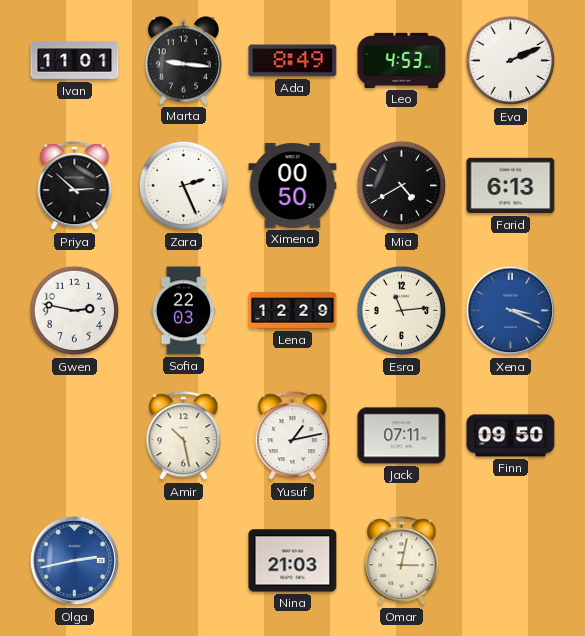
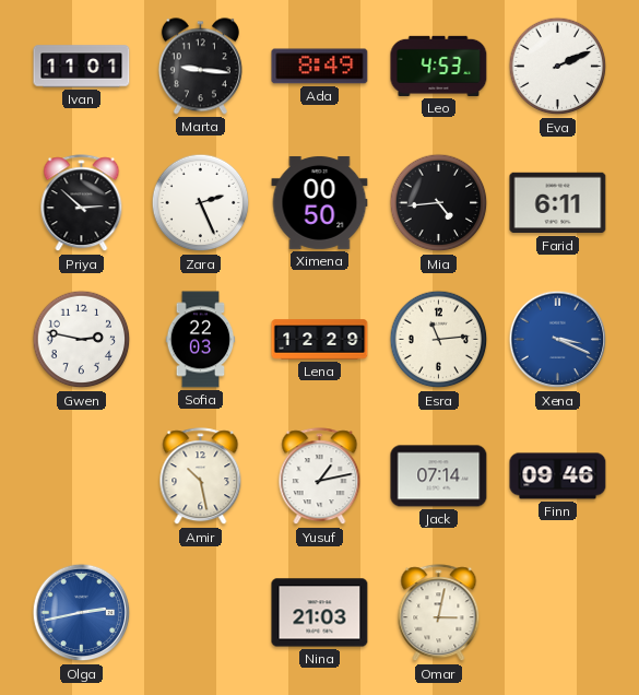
Mia: 4:40 -> 4:44 (439, 203)
Farid: 6:13 -> 6:11 (558, 203)
Jack: 07:11 -> 07:14 (439, 476)
Finn: 09:50 -> 09:46 (558, 476)
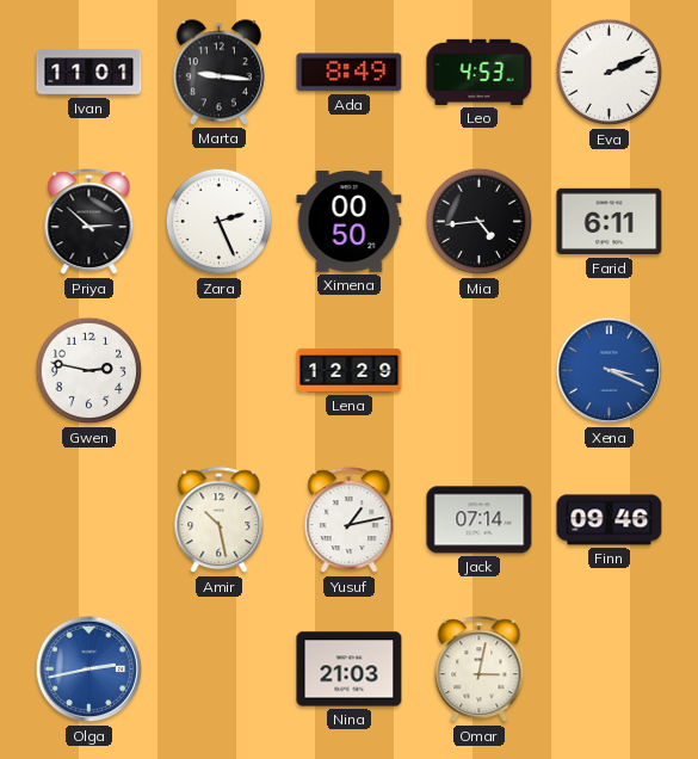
Sofia: 22:03 -> none (201, 340)
Esra: 11:14 -> none (439, 340)
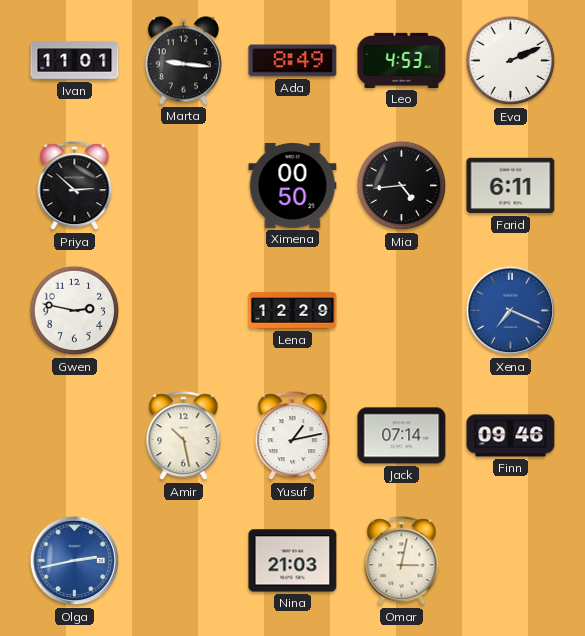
Zara: 2:26 -> none (220, 222)
Xena: 3:19 -> 7:19 (511, 311)
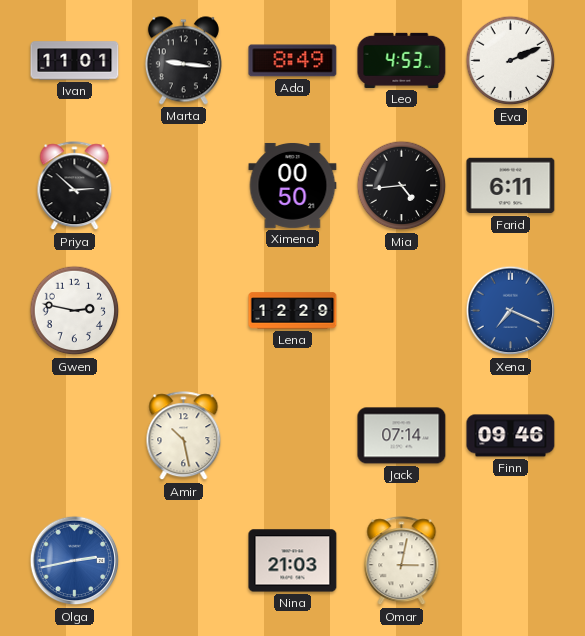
Yusuf: 1:13 -> none (293, 436)
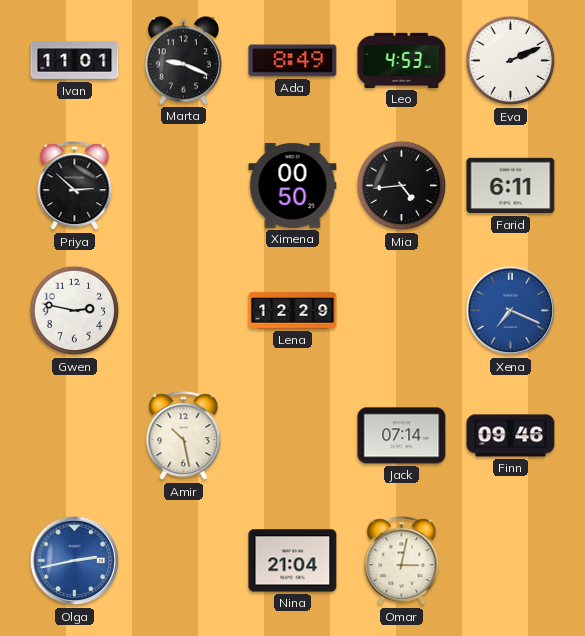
Marta: 9:16 -> 9:19 (183, 61)
Nina: 21:03 -> 21:04 (293, 561)
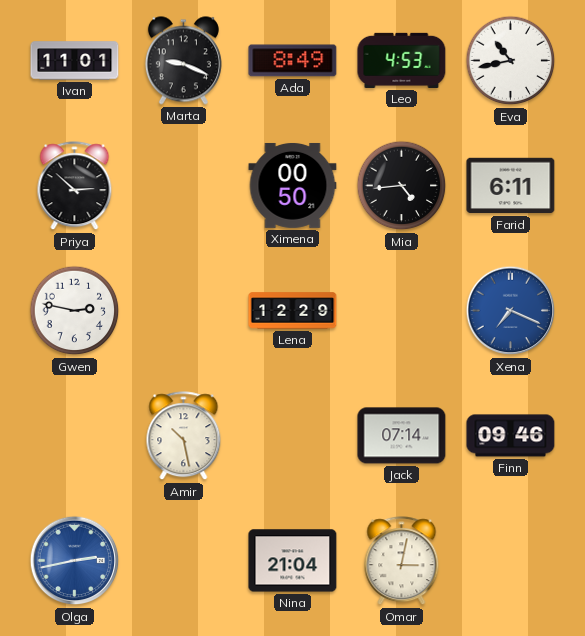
Eva: 2:11 -> 10:43 (511, 61)
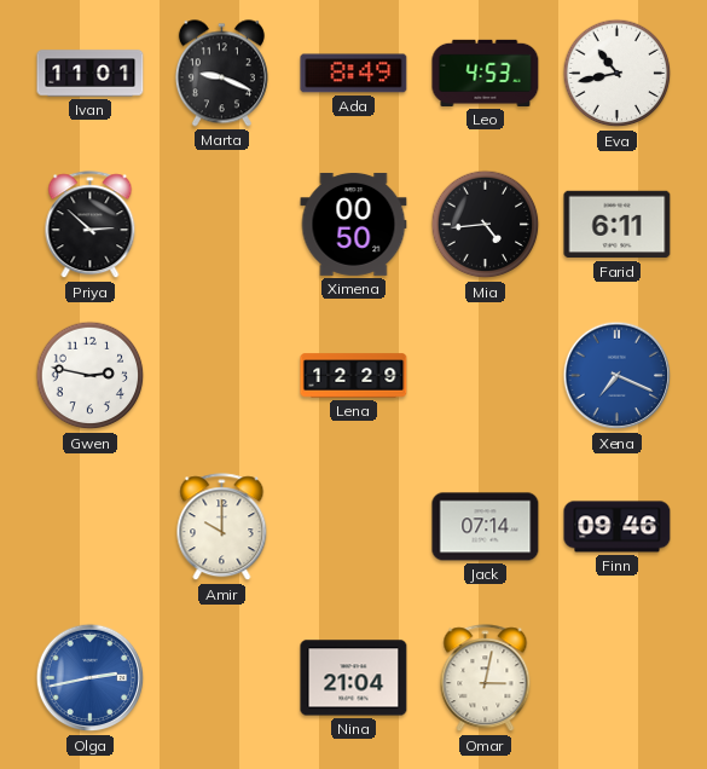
Amir: 10:28 -> 10:00 (222, 527)
